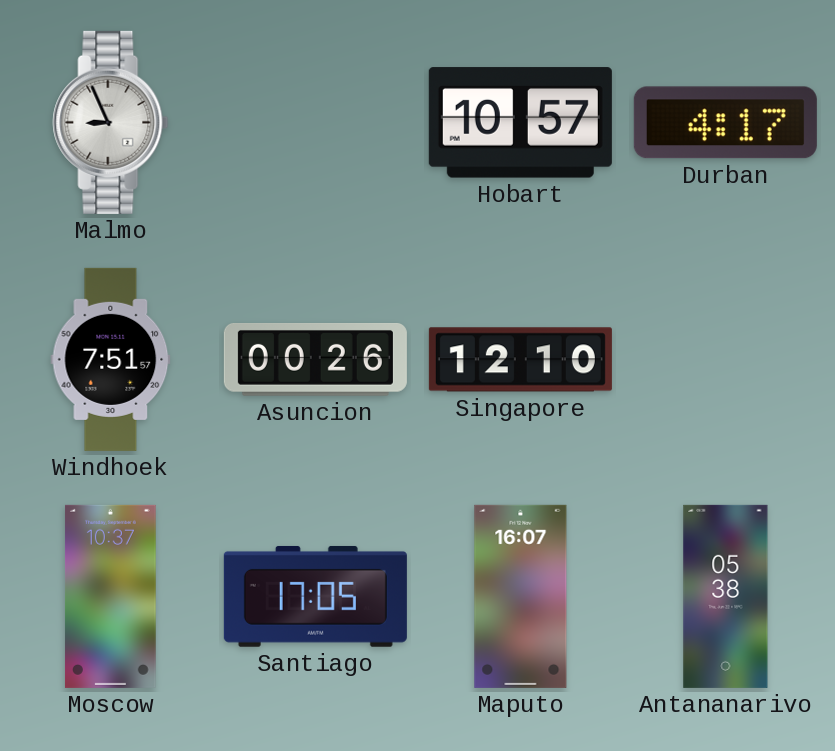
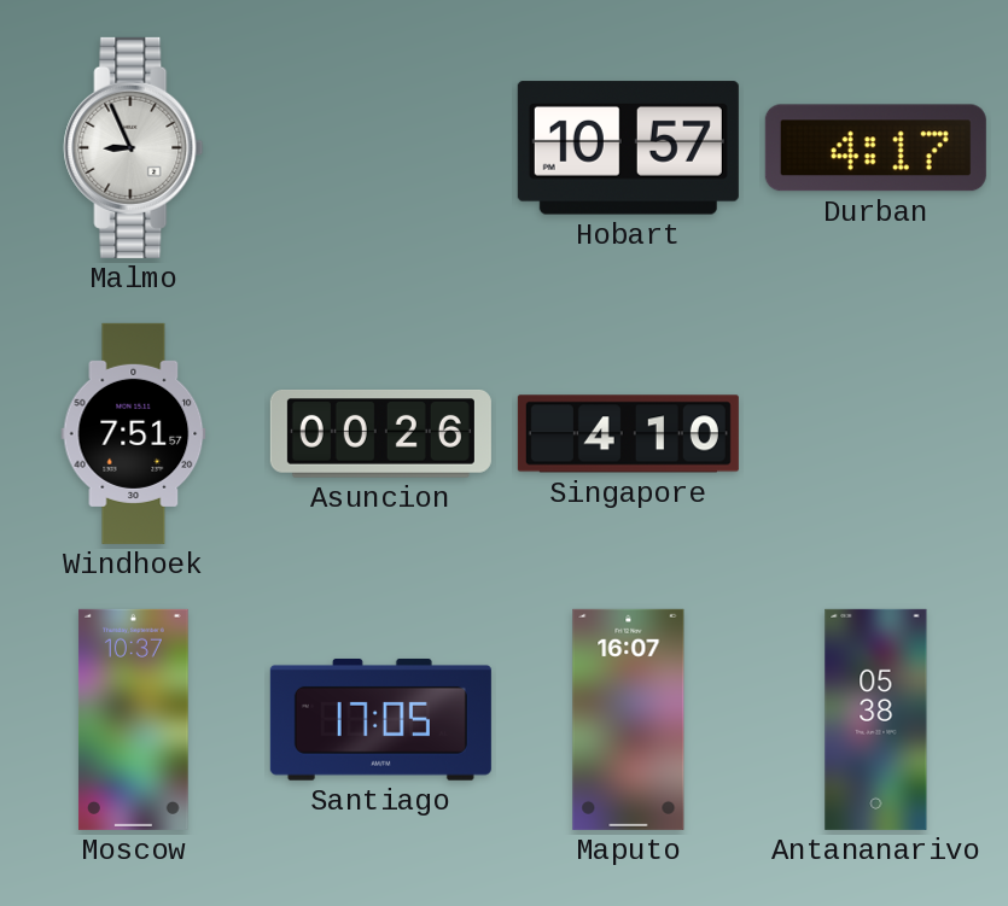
Singapore: 12:10 -> 4:10 (628, 434)
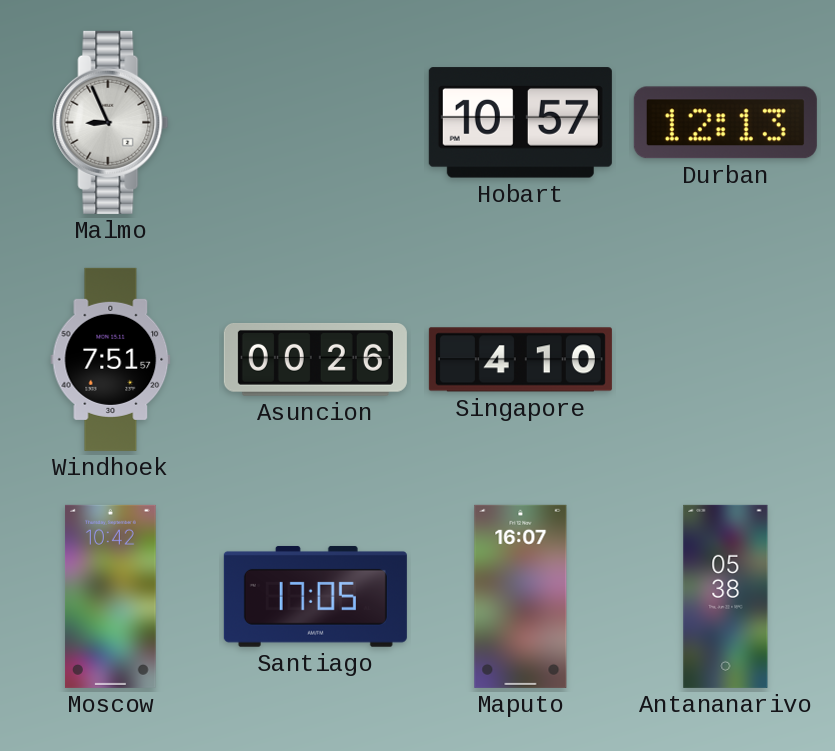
Durban: 4:17 -> 12:13 (725, 123)
Moscow: 10:37 -> 10:42 (110, 596)
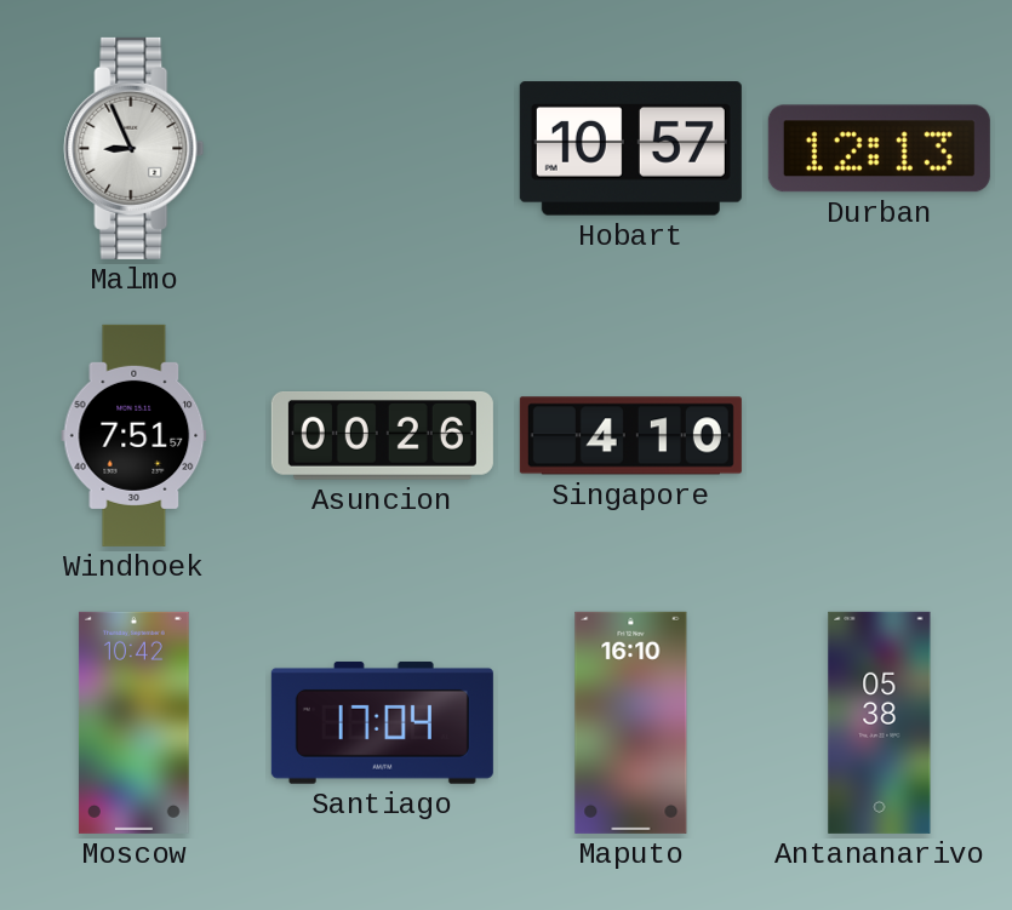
Santiago: 17:05 -> 17:04 (382, 722)
Maputo: 16:07 -> 16:10 (631, 722)
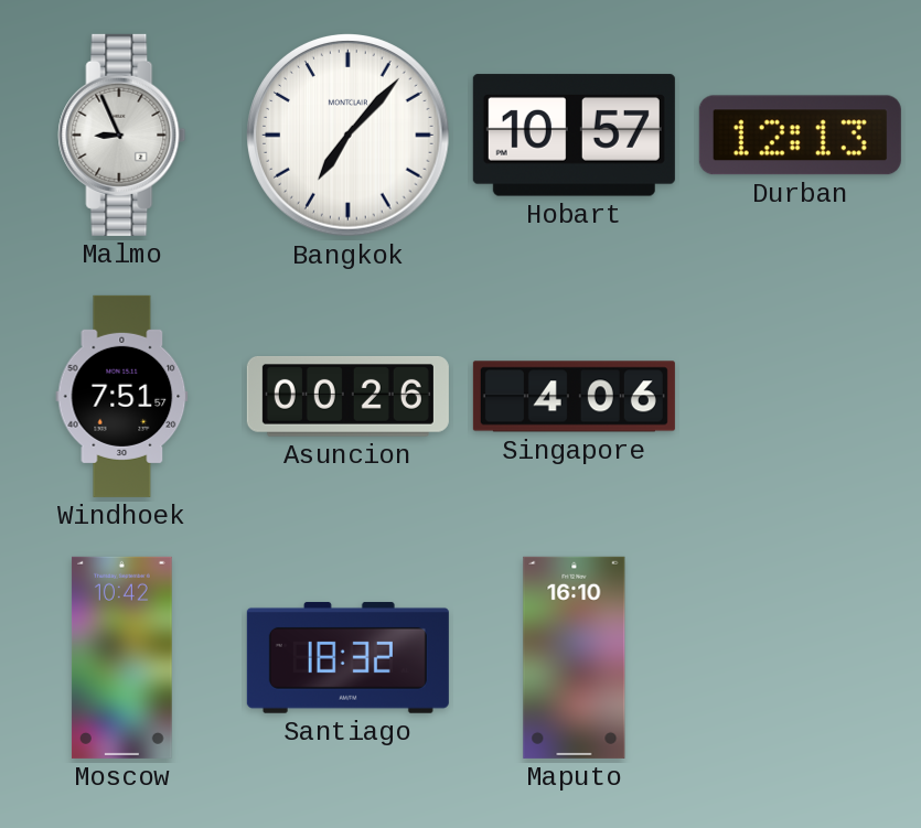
Bangkok: none -> 7:07 (349, 136)
Singapore: 4:10 -> 4:06 (574, 397)
Santiago: 17:04 -> 18:32 (347, 657)
Antananarivo: 05:38 -> none (880, 722)
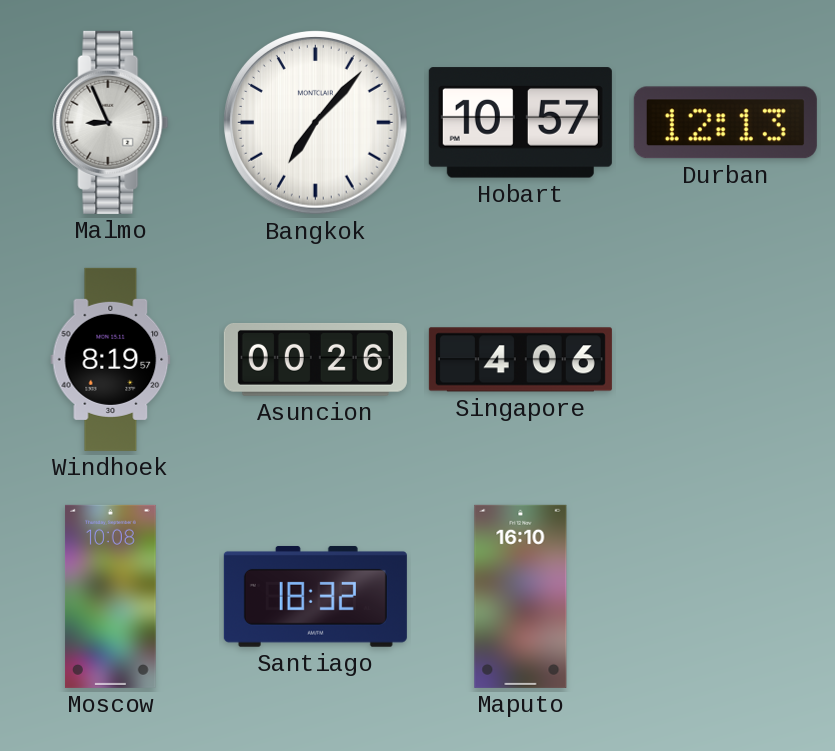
Windhoek: 7:51 -> 8:19 (111, 359)
Moscow: 10:42 -> 10:08 (110, 596)
